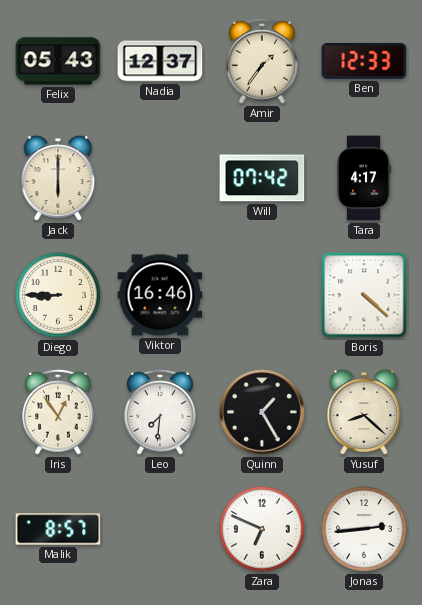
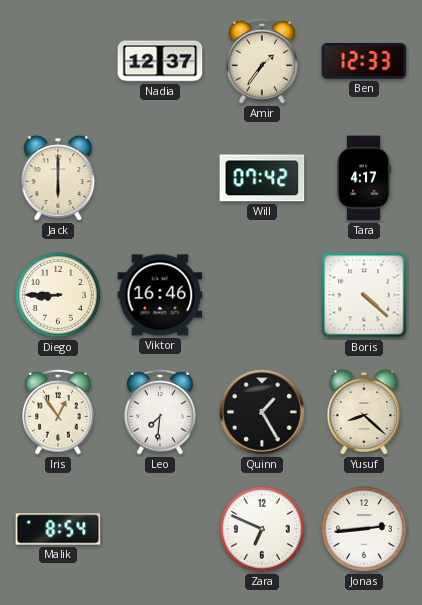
Felix: 05:43 -> none (58, 61)
Malik: 8:57 -> 8:54 (58, 529)
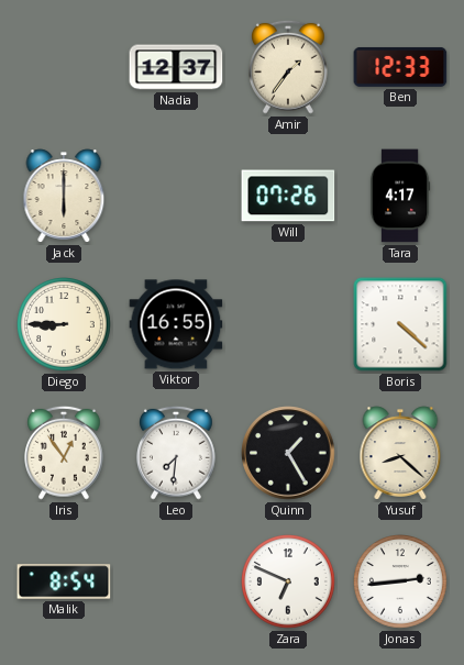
Will: 07:42 -> 07:26 (288, 196)
Viktor: 16:46 -> 16:55 (176, 324)
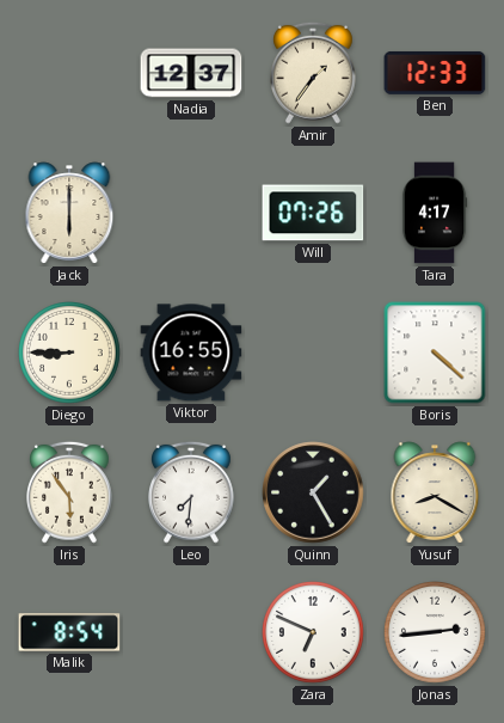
Iris: 12:54 -> 5:54 (70, 492)
Yusuf: 8:22 -> 8:20 (435, 492)
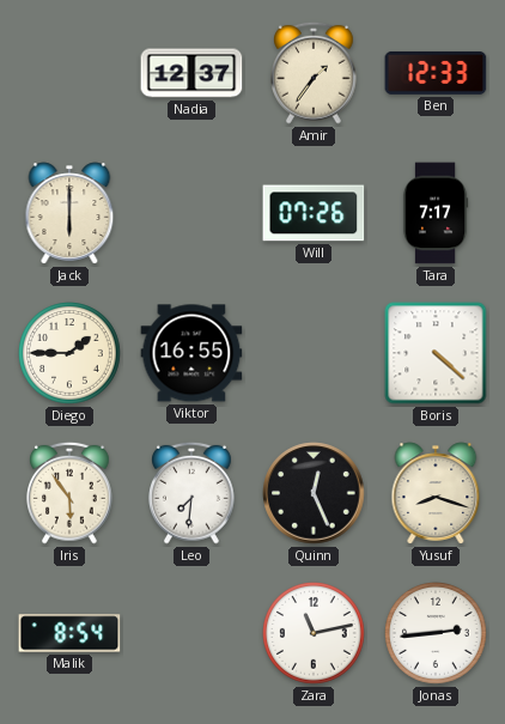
Tara: 4:17 -> 7:17 (436, 213)
Diego: 8:45 -> 1:45 (71, 354)
Quinn: 1:25 -> 12:26 (314, 493)
Yusuf: 8:20 -> 8:18 (436, 493)
Zara: 6:49 -> 11:13 (315, 634)
